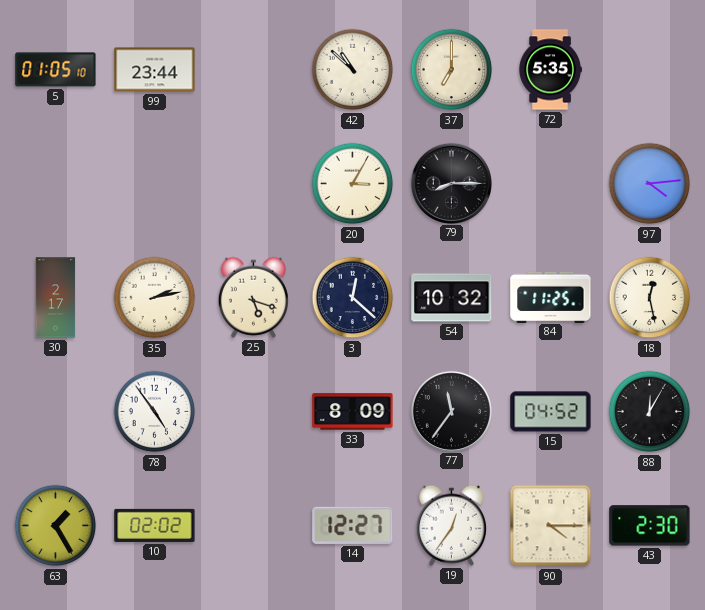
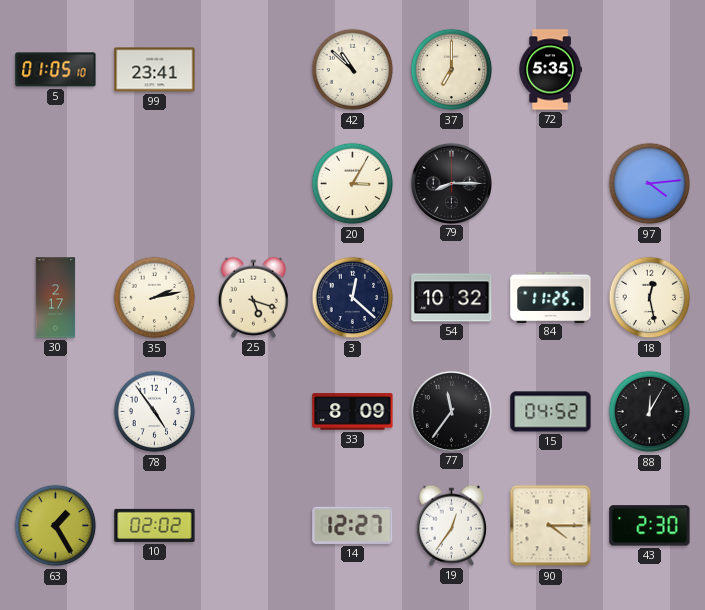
99: 23:44 -> 23:41 (155, 70)
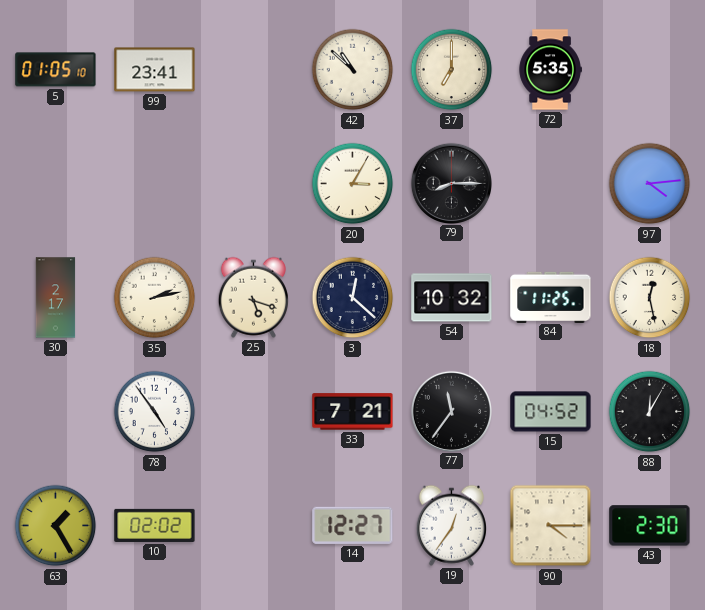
33: 8:09 -> 7:21 (353, 412)
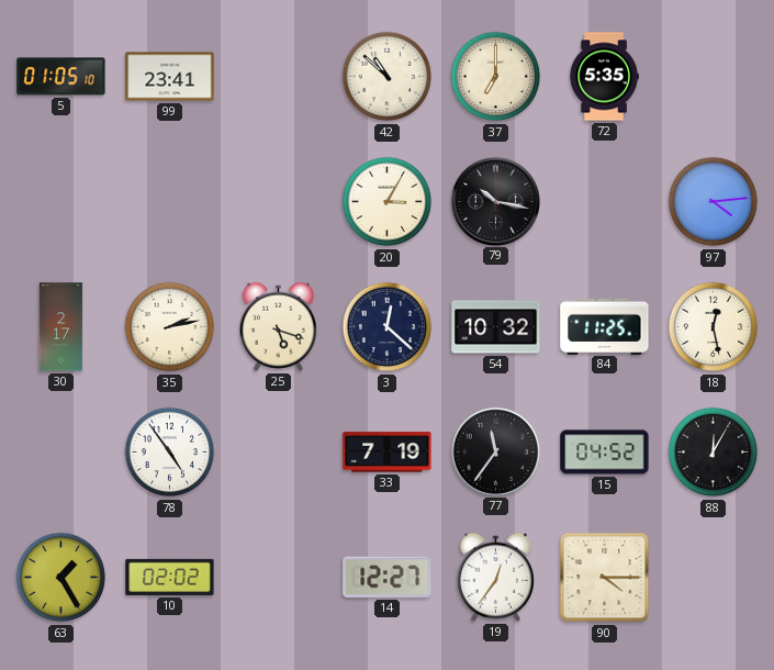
79: 8:15 -> 10:17 (495, 201)
33: 7:21 -> 7:19 (388, 453)
43: 2:30 -> none (650, 526)
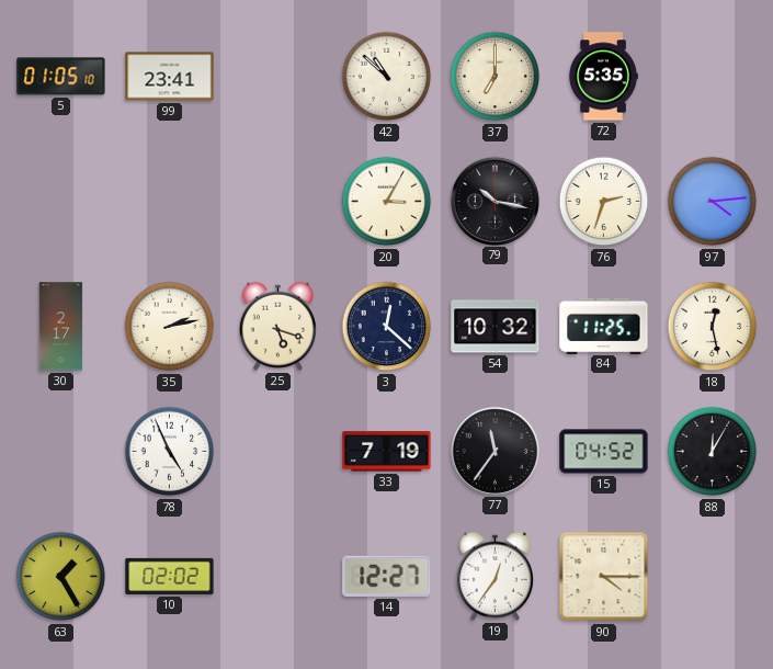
76: none -> 2:33 (604, 202)
78: 4:54 -> 4:56 (170, 452)
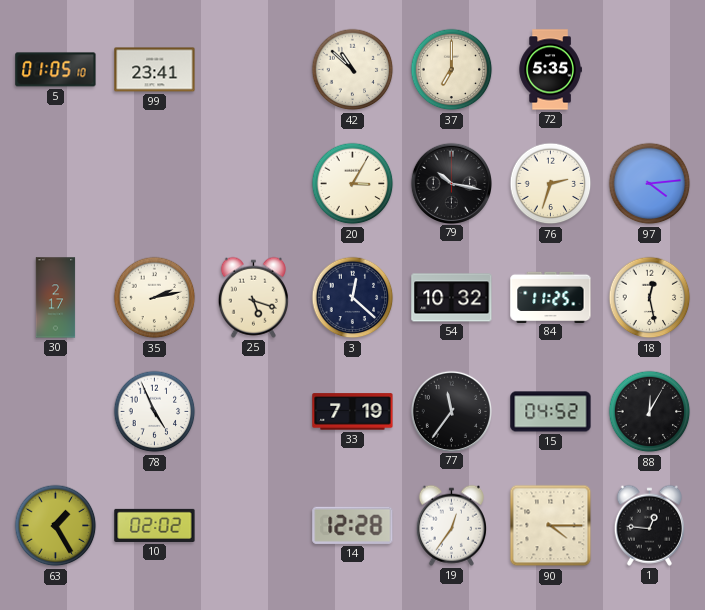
14: 12:27 -> 12:28 (353, 525)
1: none -> 12:46 (649, 525)
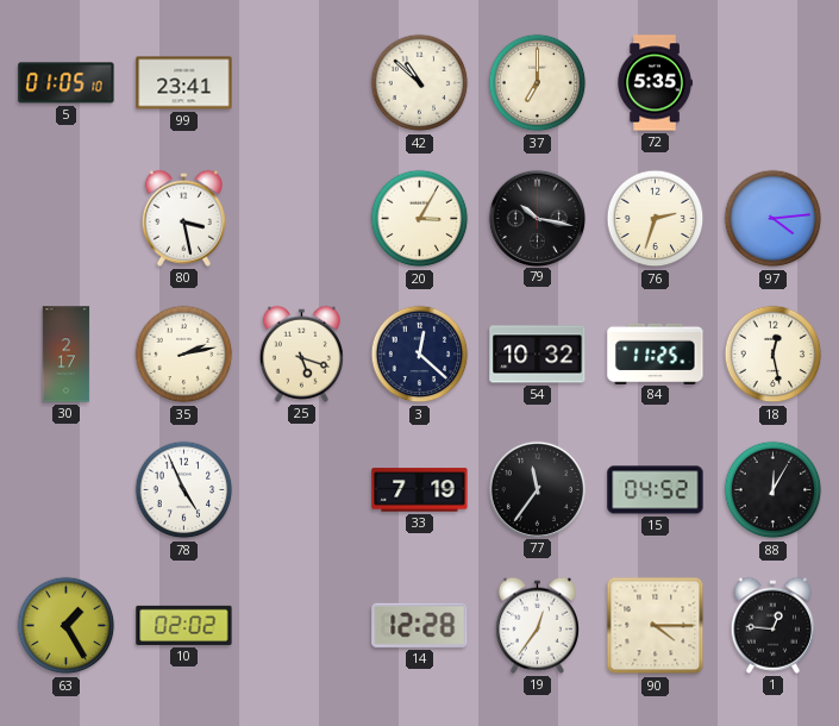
80: none -> 3:28 (183, 218)
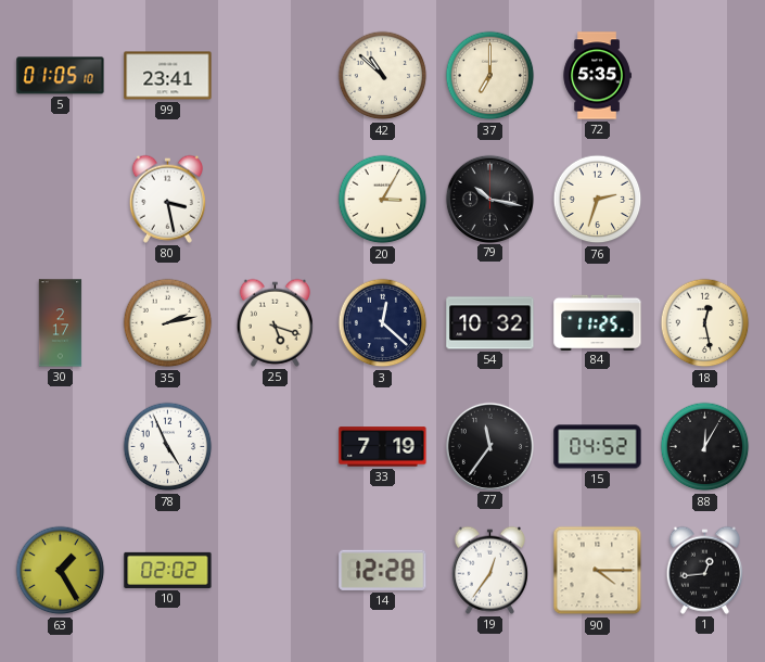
97: 4:14 -> none (774, 219)
1: 12:46 -> 12:44 (704, 570)
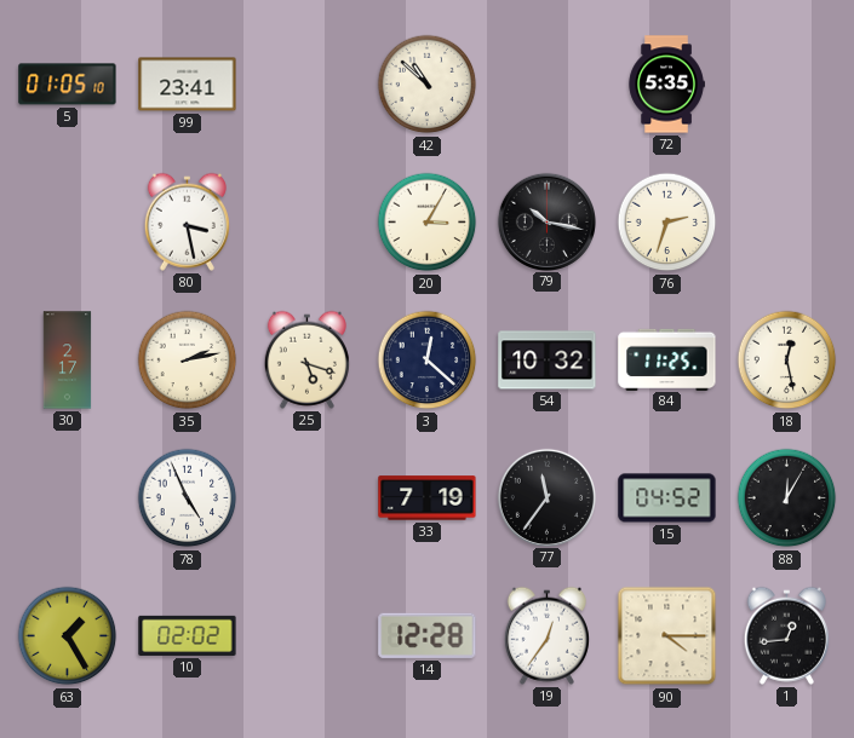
37: 7:00 -> none (490, 76)
